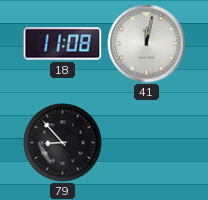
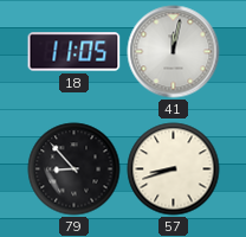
18: 11:08 -> 11:05 (75, 52)
57: none -> 8:42 (174, 169)
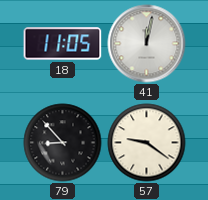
57: 8:42 -> 9:21 (147, 143)
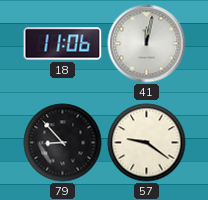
18: 11:05 -> 11:06 (63, 44)
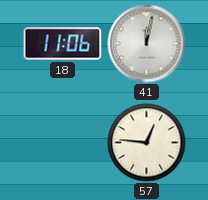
79: 8:53 -> none (63, 143)
57: 9:21 -> 12:46 (147, 143)
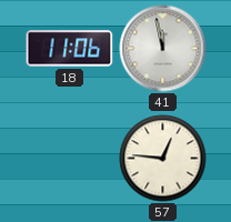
41: 12:02 -> 11:58 (163, 49)
